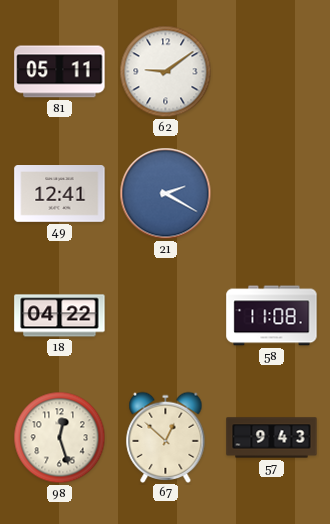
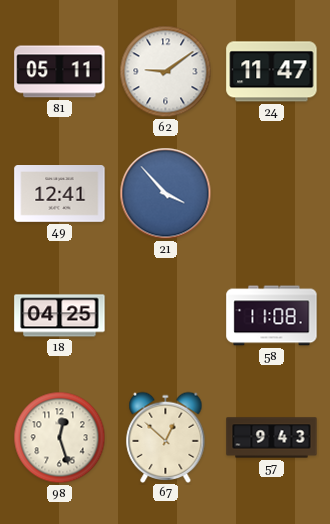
24: none -> 11:47 (272, 72)
21: 2:20 -> 3:53 (166, 194)
18: 04:22 -> 04:25 (60, 316)
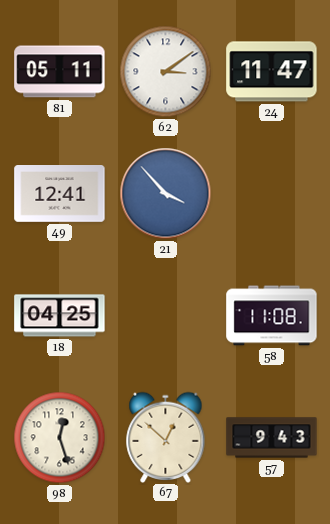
62: 9:09 -> 3:09 (166, 72)
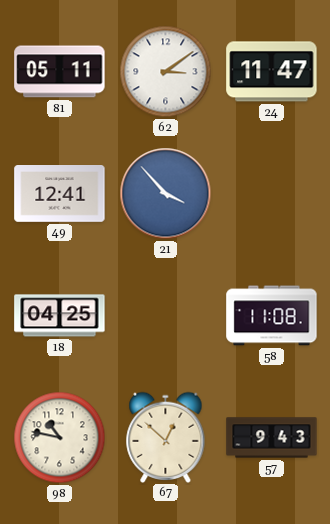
98: 12:27 -> 10:47 (60, 438)
